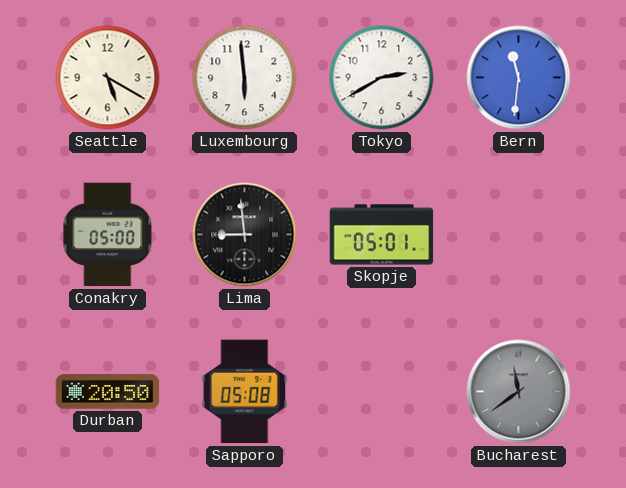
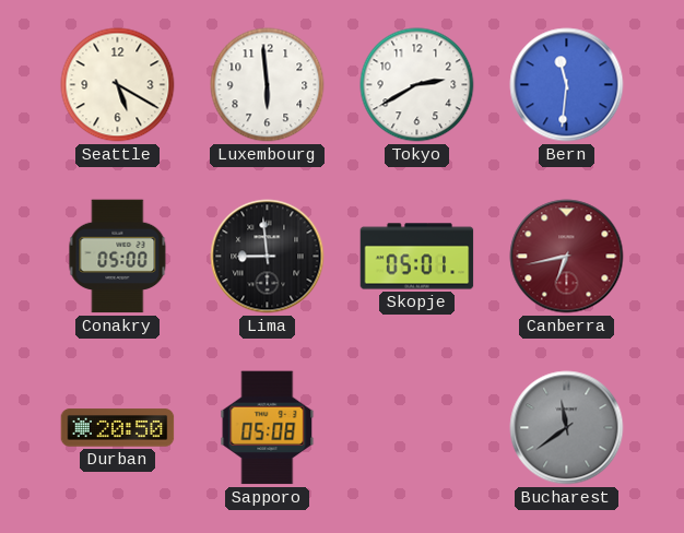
Canberra: none -> 6:43 (567, 257)
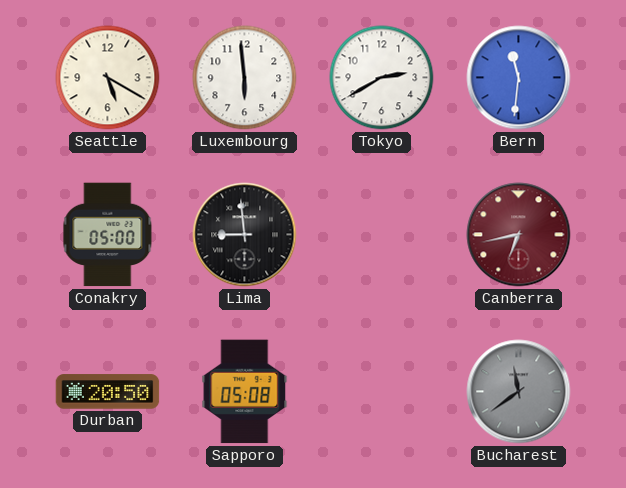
Skopje: 05:01 -> none (417, 257)
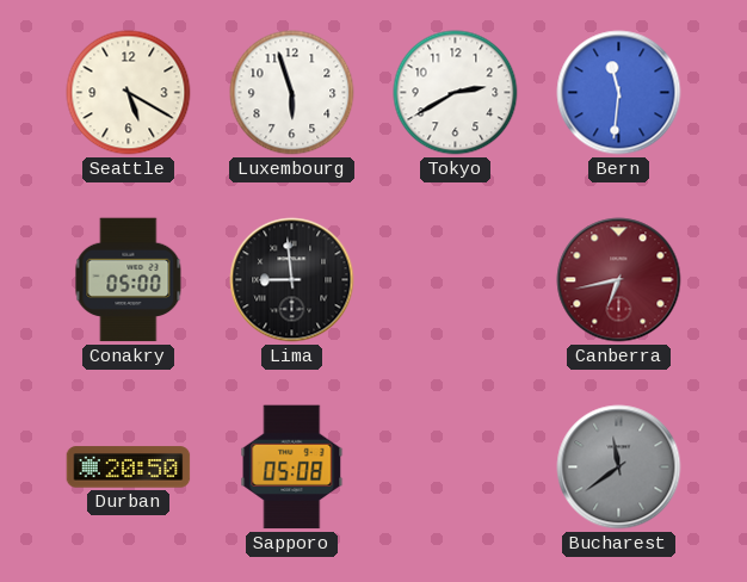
Luxembourg: 5:59 -> 5:57 (292, 93)
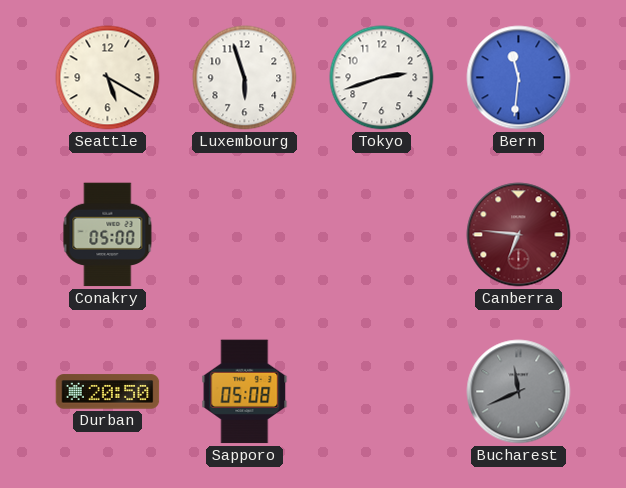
Tokyo: 2:40 -> 2:42 (382, 78)
Lima: 8:59 -> none (292, 280)
Canberra: 6:43 -> 6:46 (519, 235)
Bucharest: 11:39 -> 11:41 (519, 392)
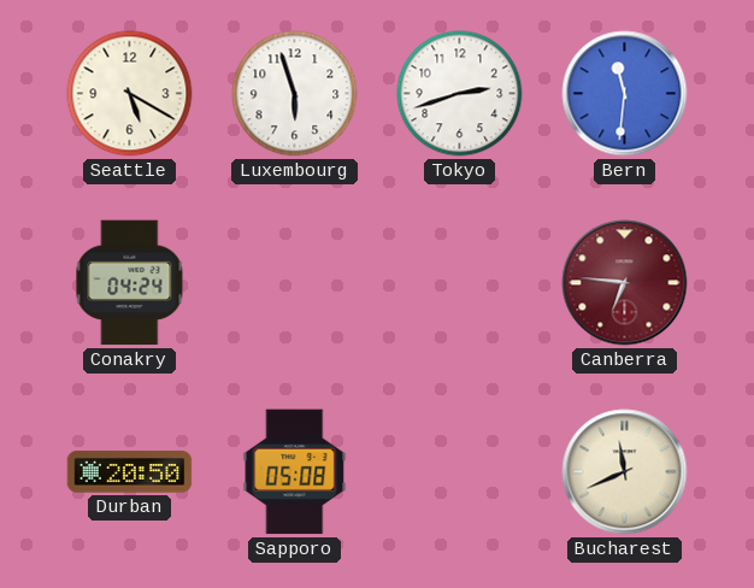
Conakry: 05:00 -> 04:24 (130, 283)
Bucharest dial: grey -> cream (625, 472)
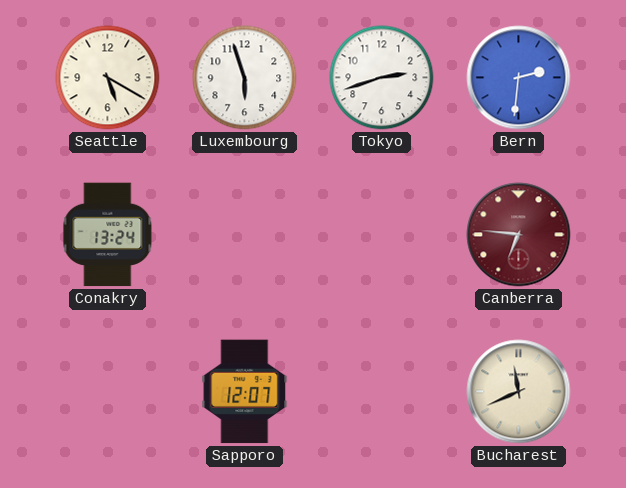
Bern: 11:31 -> 2:31 (519, 78)
Conakry: 04:24 -> 13:24 (108, 235)
Durban: 20:50 -> none (130, 472)
Sapporo: 05:08 -> 12:07 (245, 392)
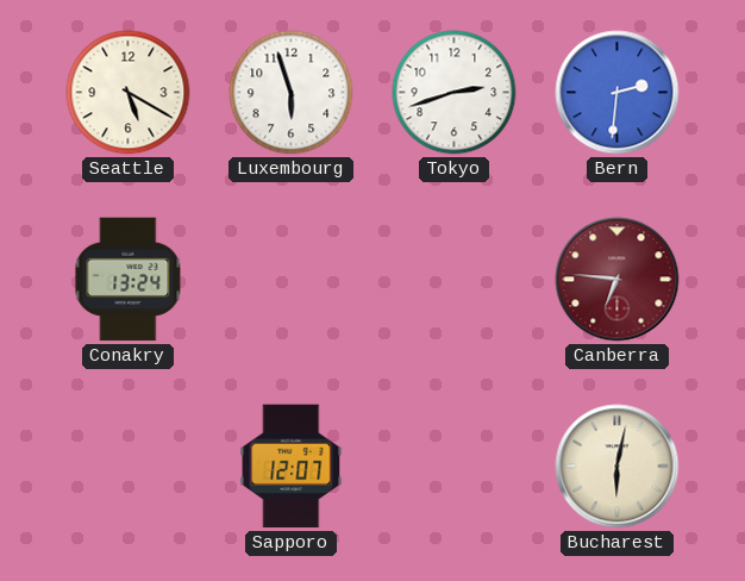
Bucharest: 11:41 -> 6:02 (618, 467)
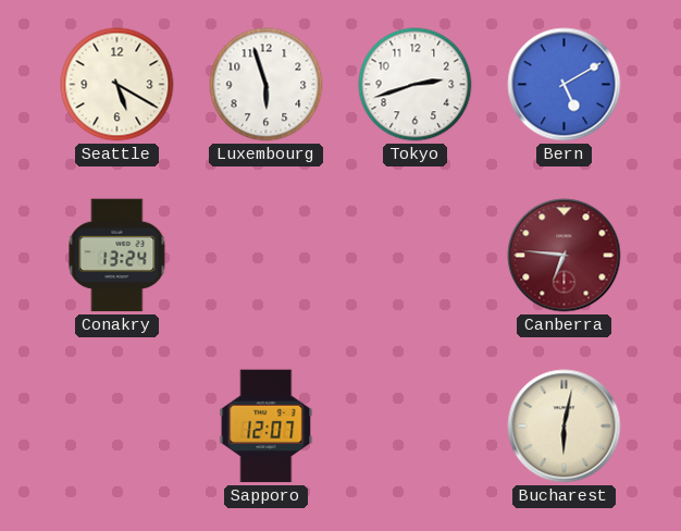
Bern: 2:31 -> 5:10 (565, 85)
